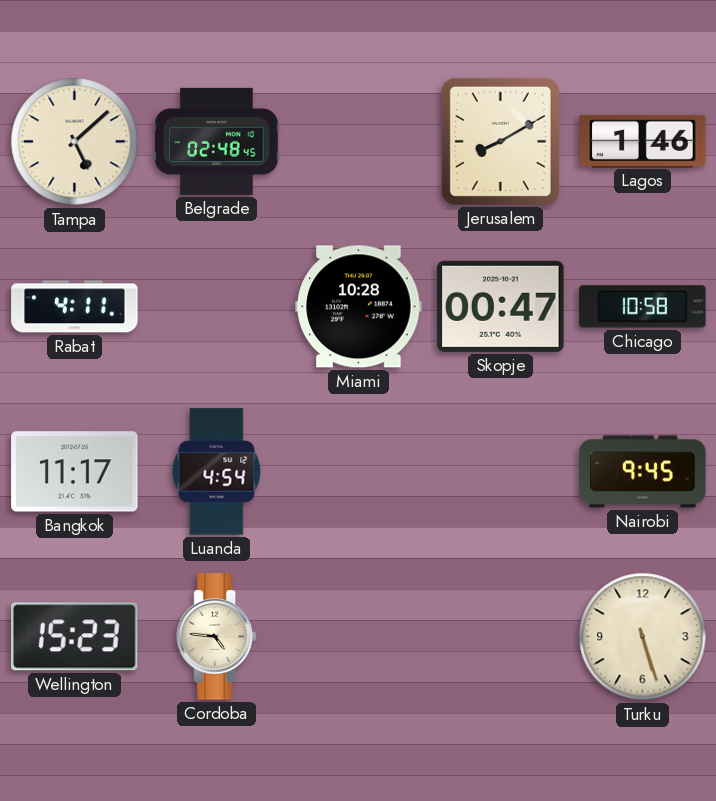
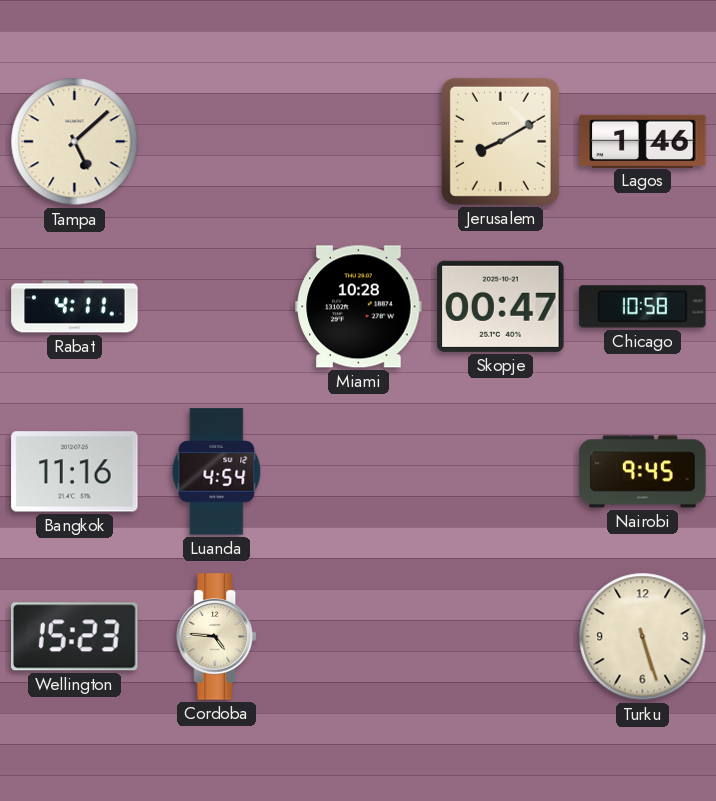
Belgrade: 02:48 -> none (217, 141)
Bangkok: 11:17 -> 11:16 (75, 472)
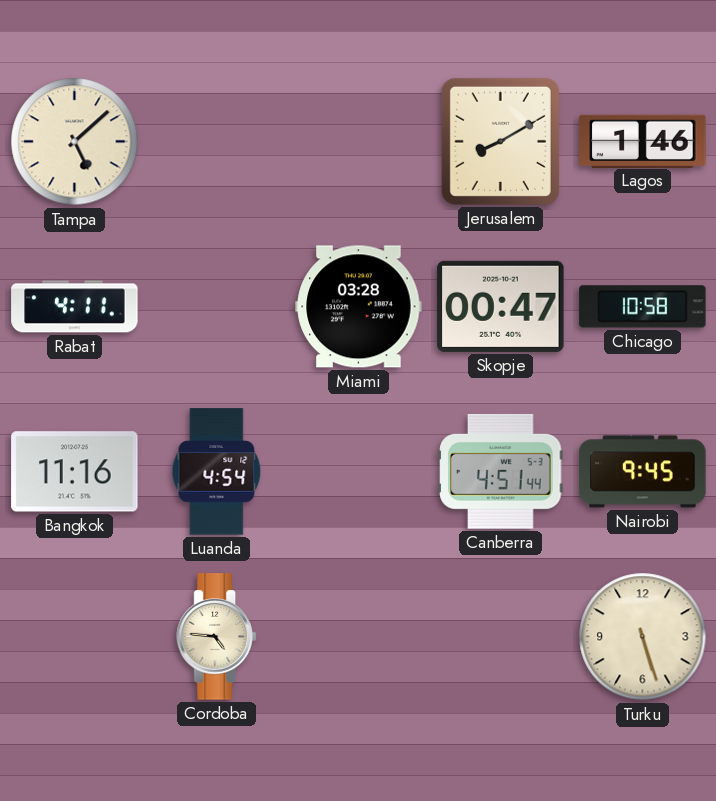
Miami: 10:28 -> 03:28 (359, 307)
Canberra: none -> 4:51 (501, 471)
Wellington: 15:23 -> none (75, 637)
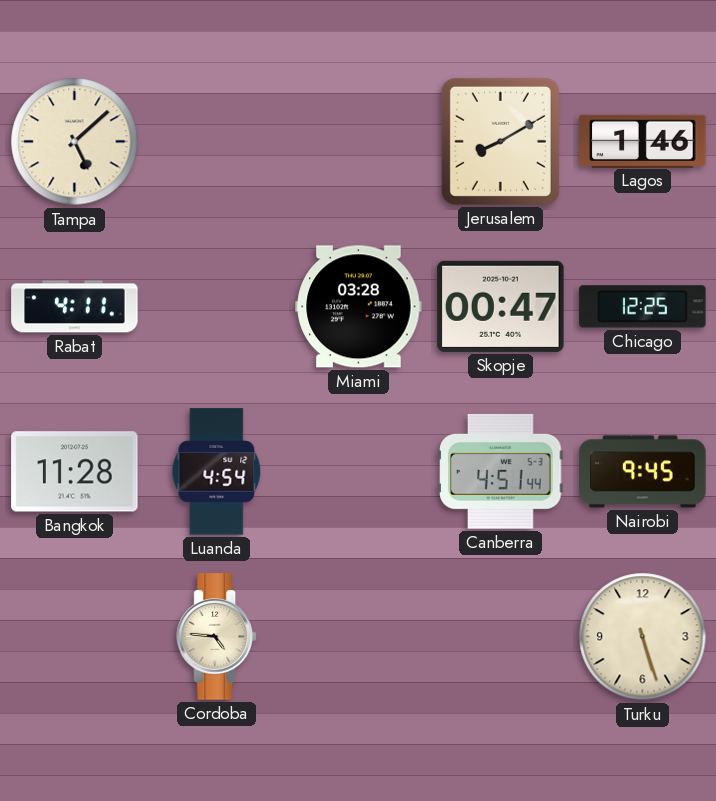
Chicago: 10:58 -> 12:25 (643, 307)
Bangkok: 11:16 -> 11:28 (75, 472)
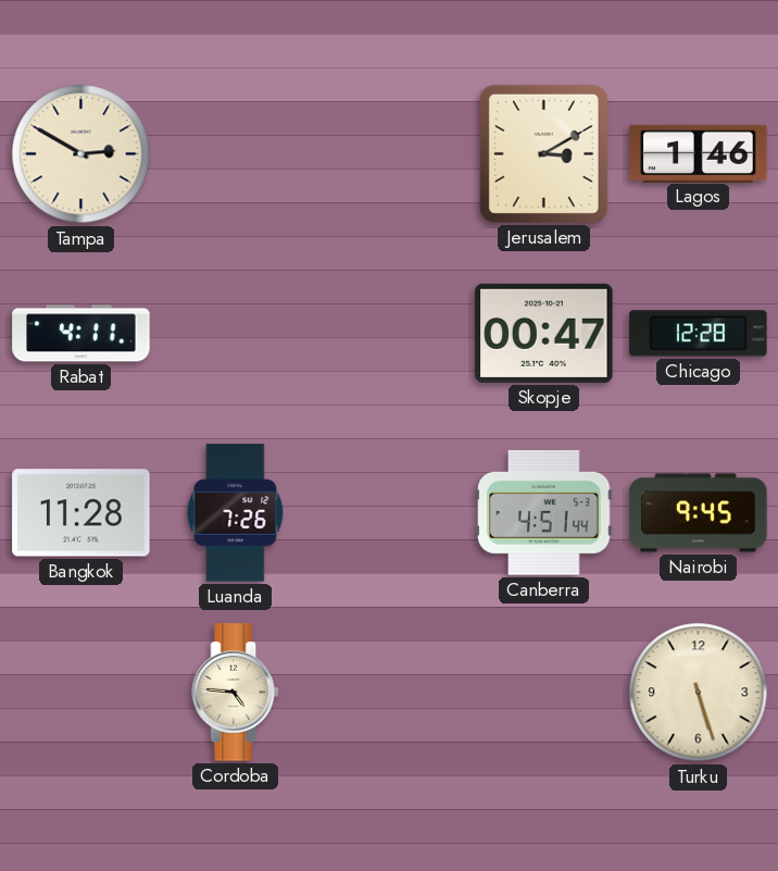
Tampa: 5:08 -> 2:50 (81, 154)
Jerusalem: 8:10 -> 3:10 (543, 153)
Miami: 03:28 -> none (359, 307)
Chicago: 12:25 -> 12:28 (699, 334)
Luanda: 4:54 -> 7:26 (236, 513)
